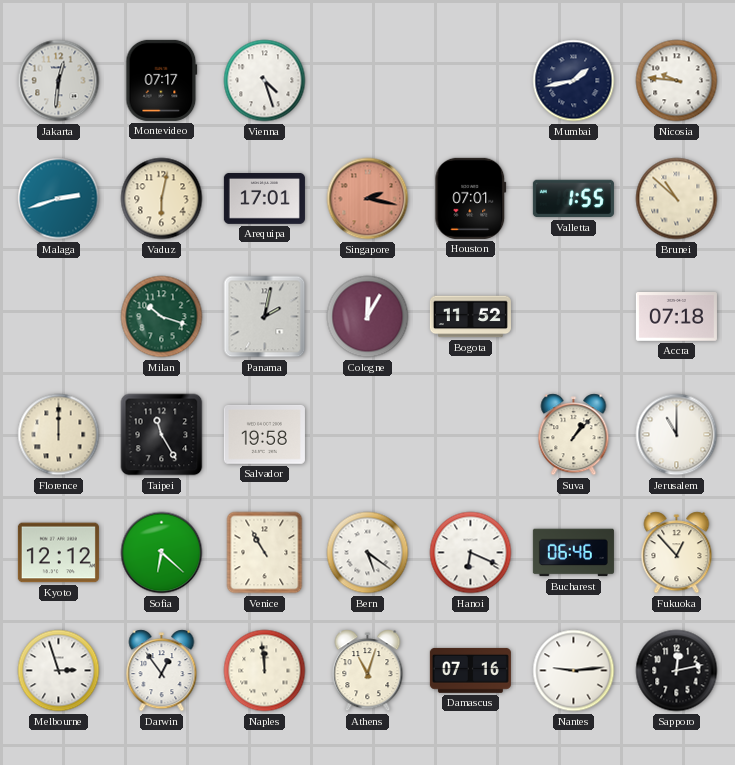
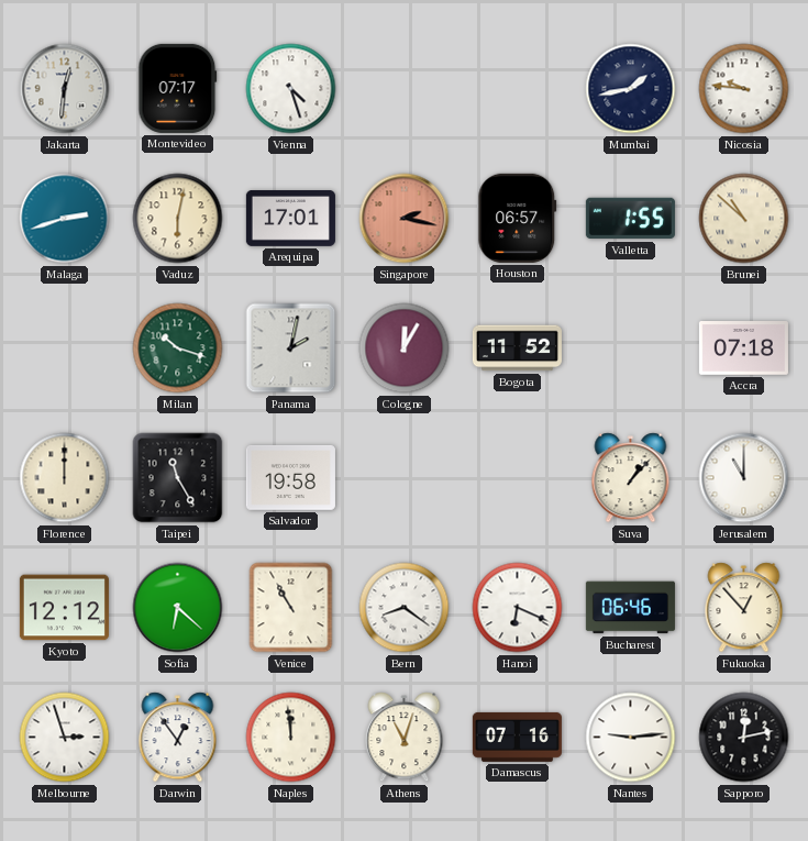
Houston: 07:01 -> 06:57 (518, 218)
Bern: 5:21 -> 8:21 (405, 608)
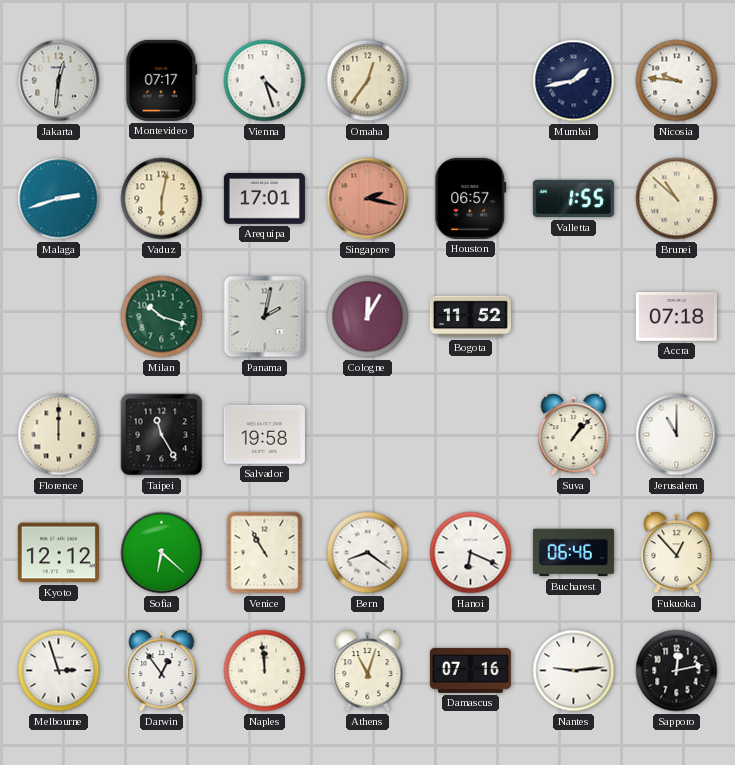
Omaha: none -> 12:36 (368, 81)
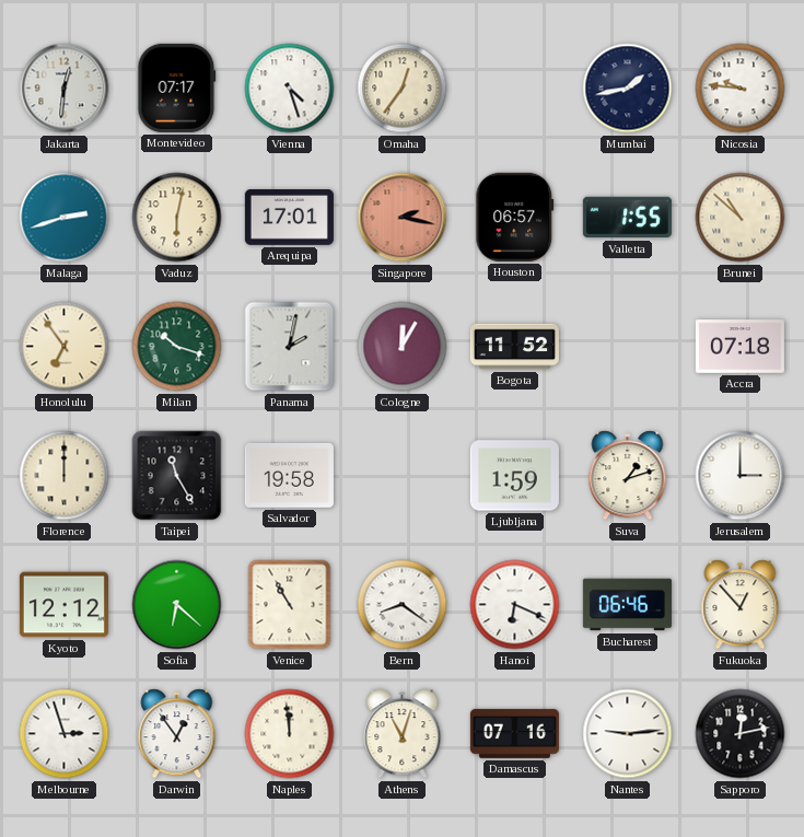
Honolulu: none -> 6:54 (65, 347)
Ljubljana: none -> 1:59 (514, 476)
Suva: 1:07 -> 1:12 (628, 476)
Jerusalem: 11:00 -> 3:00 (741, 476)
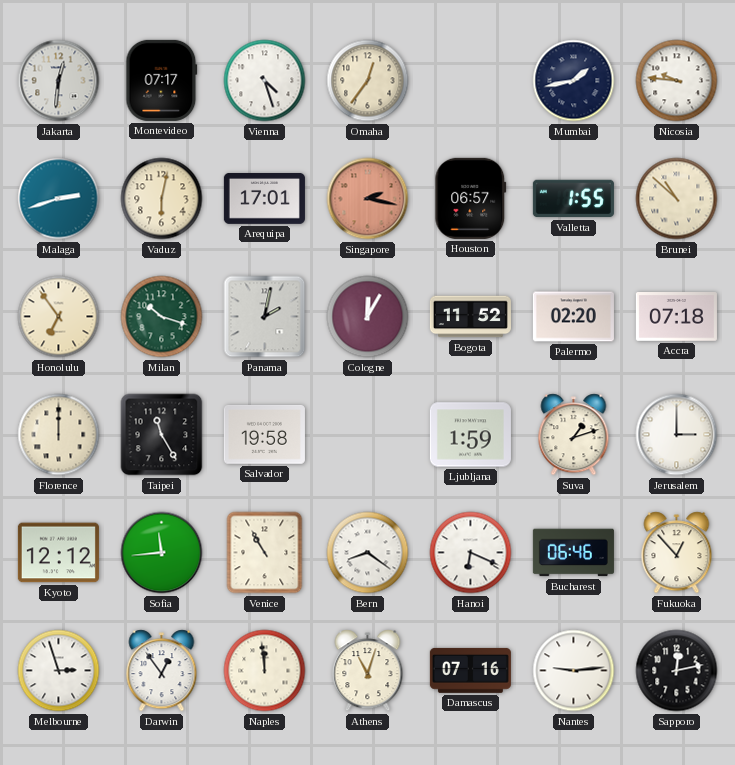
Palermo: none -> 02:20 (573, 317)
Sofia: 6:22 -> 11:44 (162, 553)
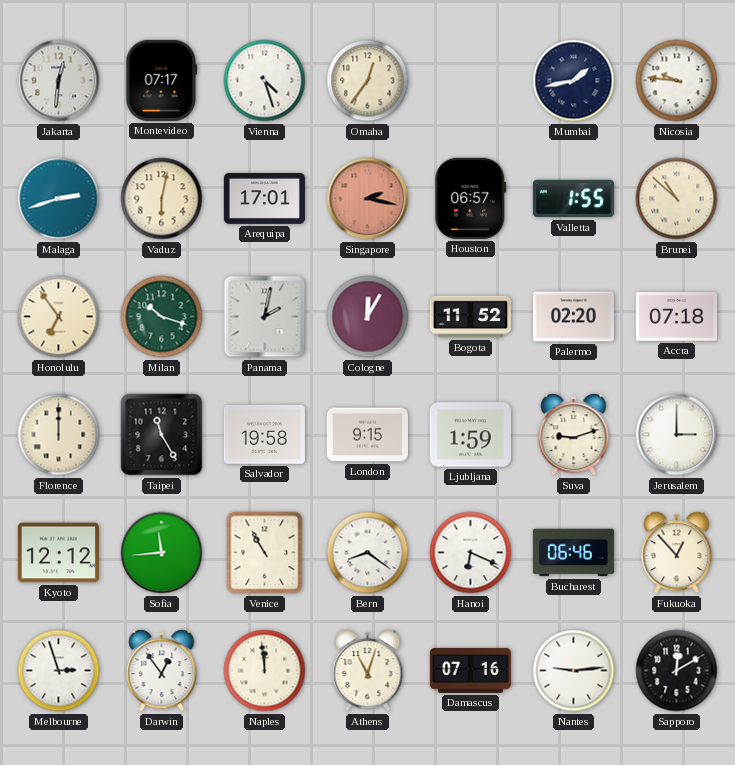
London: none -> 9:15 (367, 435)
Suva: 1:12 -> 9:12 (574, 435)
Sapporo: 12:13 -> 12:10 (677, 671)
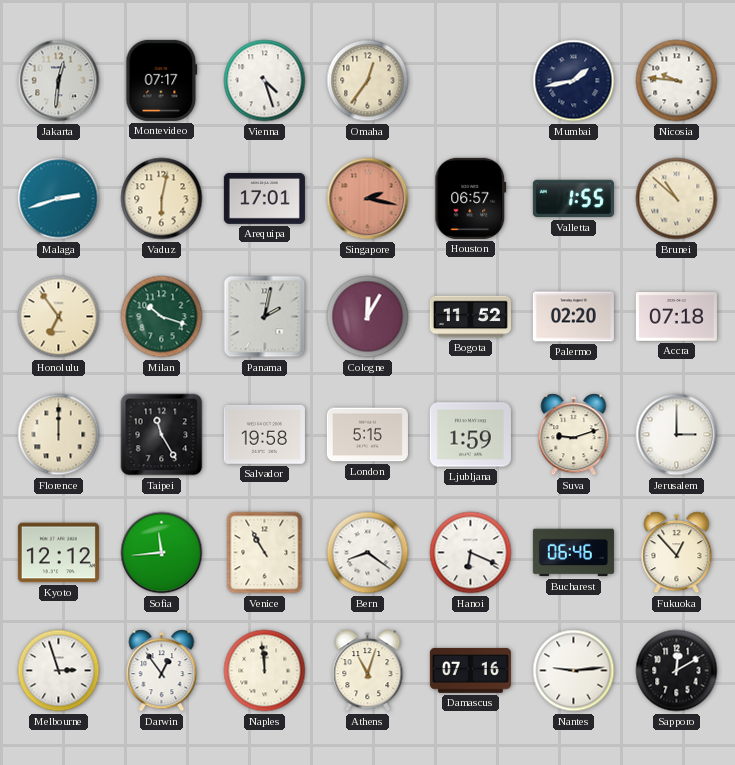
London: 9:15 -> 5:15 (367, 435)
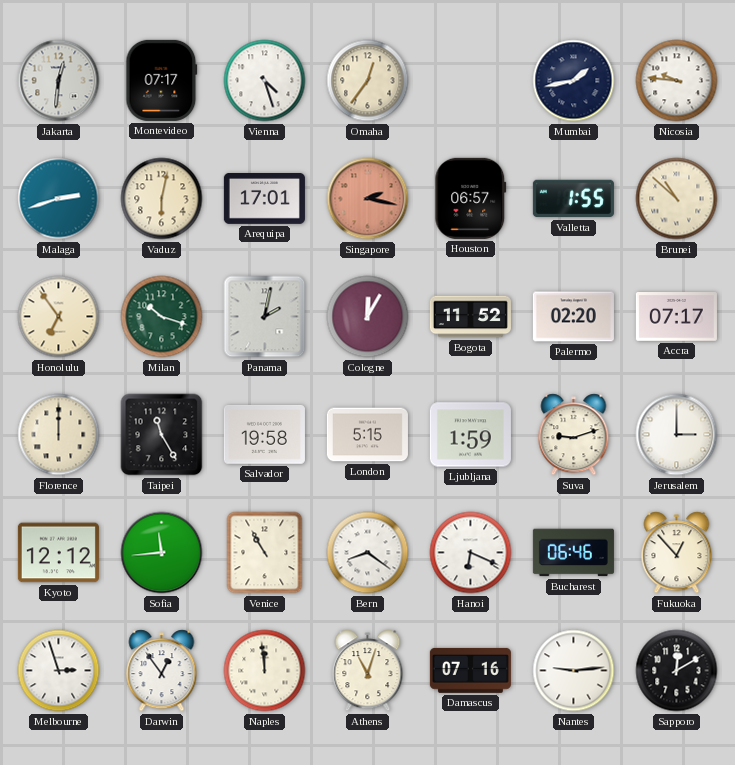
Accra: 07:18 -> 07:17 (676, 317)
